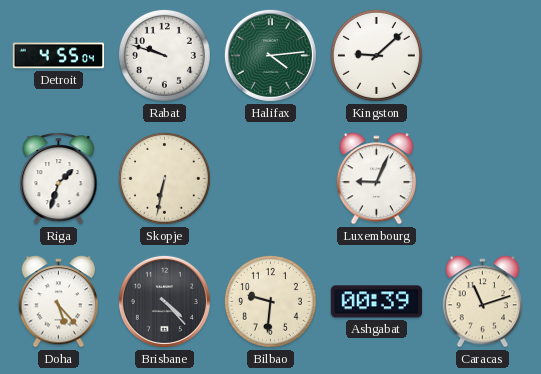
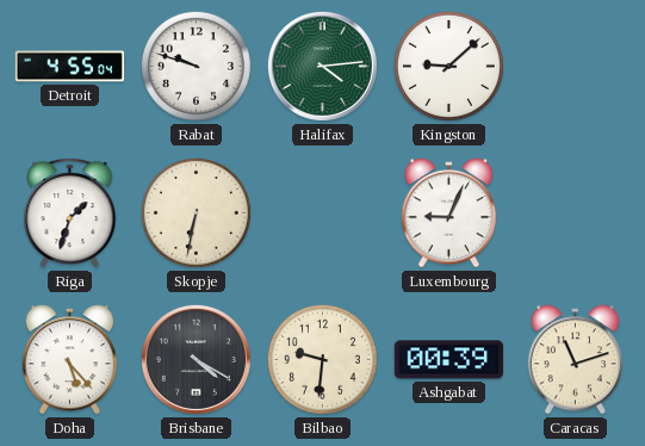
Brisbane: 4:23 -> 4:20 (196, 359)
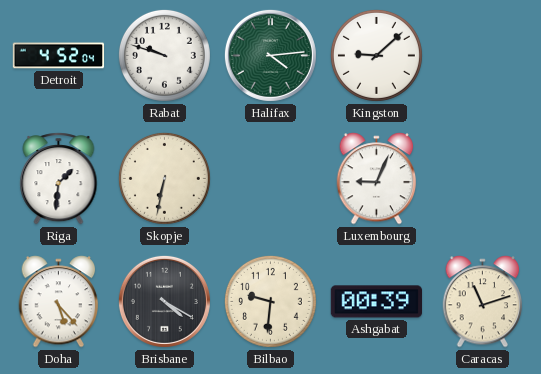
Detroit: 4:55 -> 4:52 (59, 56)
Riga: 1:33 -> 1:31 (59, 179)
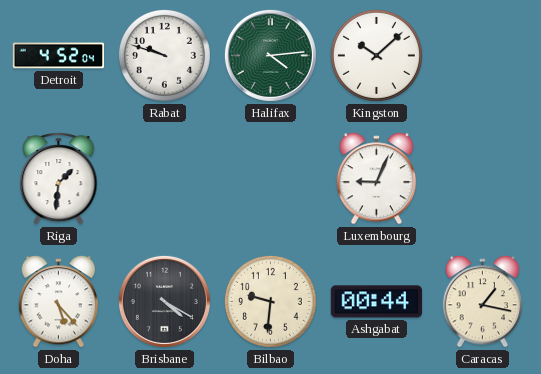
Kingston: 9:08 -> 10:08 (376, 55)
Skopje: 6:32 -> none (164, 178)
Ashgabat: 00:39 -> 00:44 (377, 302)
Caracas: 11:12 -> 1:17 (483, 302)
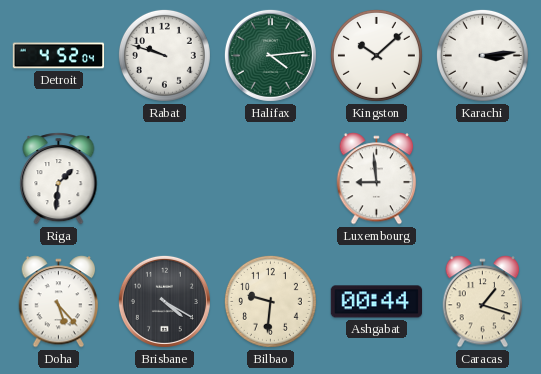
Karachi: none -> 3:14 (482, 55)
Luxembourg: 9:04 -> 8:59 (377, 179)
Caracas: 1:17 -> 1:18 (483, 302)
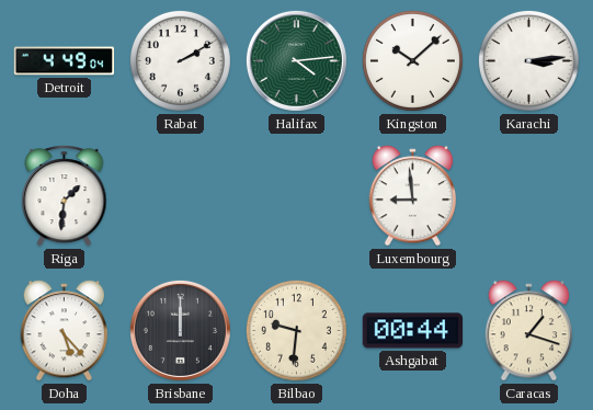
Detroit: 4:52 -> 4:49 (65, 61)
Rabat: 9:48 -> 2:10 (180, 60)
Brisbane: 4:20 -> 12:00 (180, 330)
